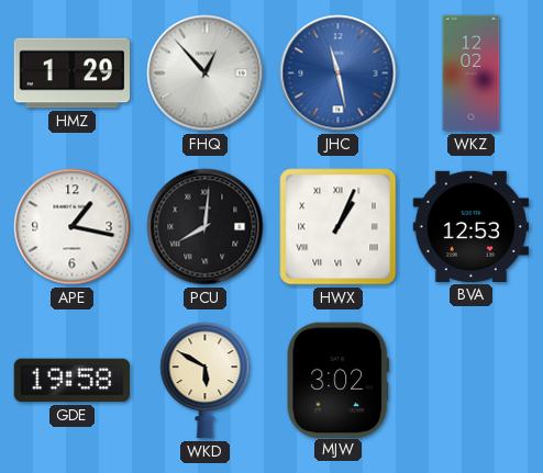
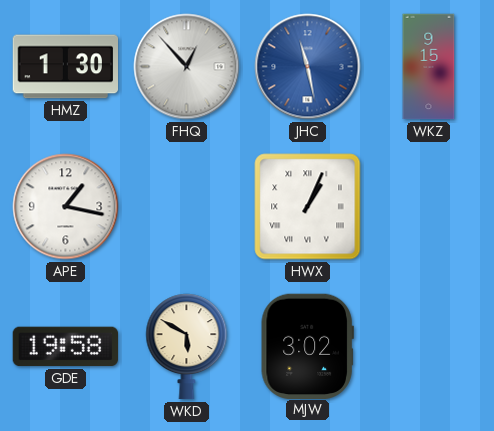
HMZ: 1:29 -> 1:30 (66, 67)
WKZ: 12:02 -> 9:15 (429, 67)
PCU: 8:01 -> none (206, 227)
BVA: 12:53 -> none (472, 226)
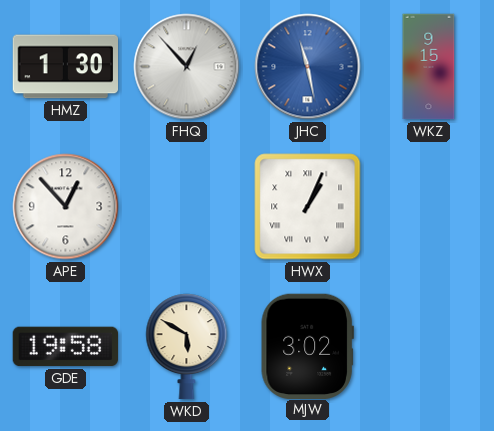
APE: 1:17 -> 12:53 (66, 207)
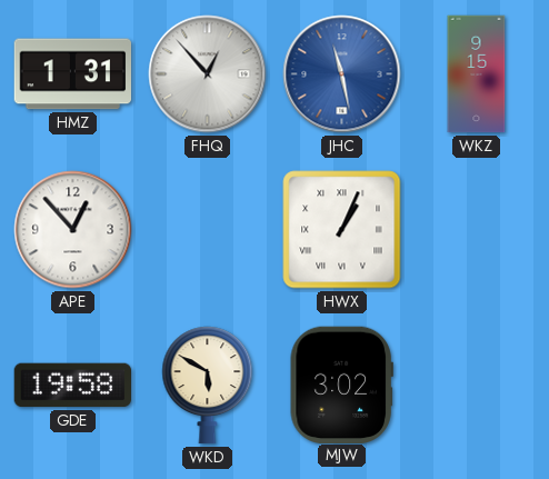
HMZ: 1:30 -> 1:31 (73, 74)
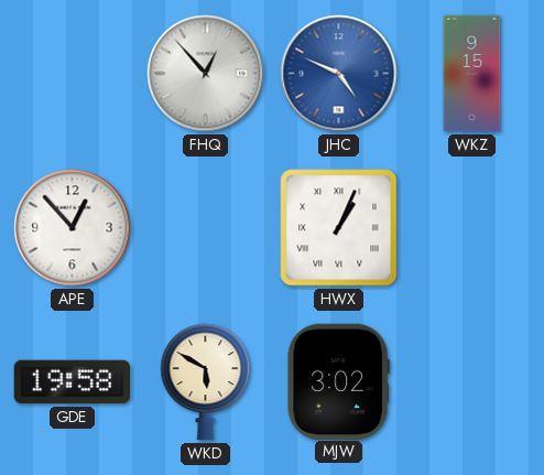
HMZ: 1:31 -> none (73, 74)
JHC: 11:28 -> 4:49 (339, 74)
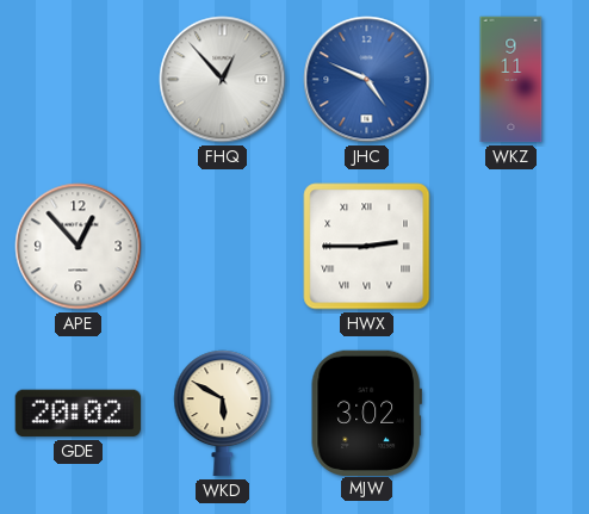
WKZ: 9:15 -> 9:11 (511, 80)
HWX: 1:04 -> 2:45 (367, 247)
GDE: 19:58 -> 20:02 (77, 414)
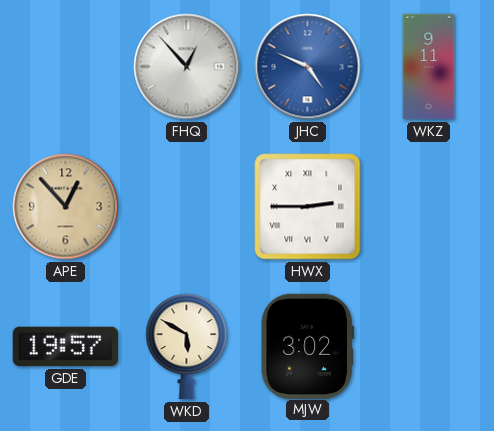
APE dial: white -> champagne (66, 207)
GDE: 20:02 -> 19:57 (65, 347)
